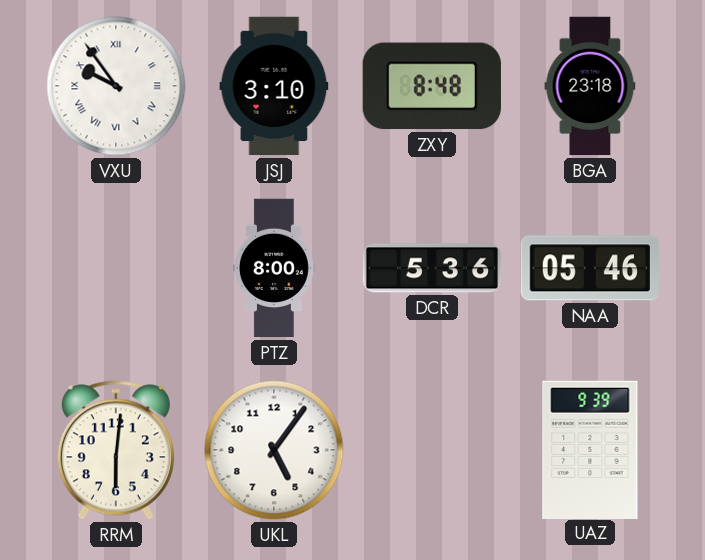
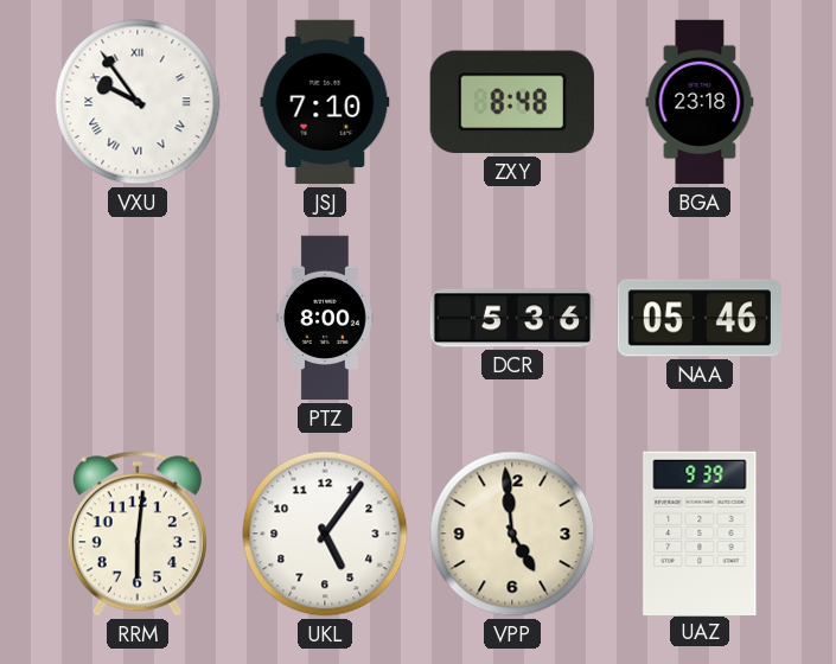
JSJ: 3:10 -> 7:10 (325, 102)
VPP: none -> 4:59 (512, 534)
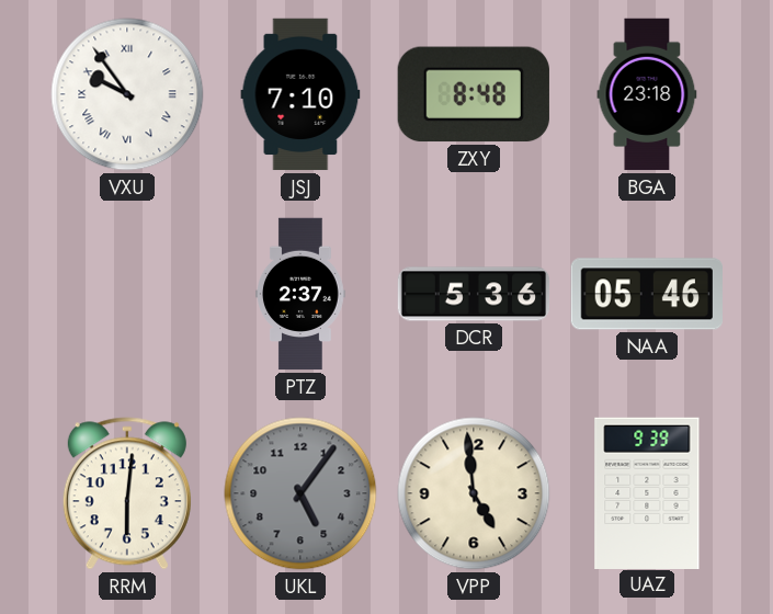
PTZ: 8:00 -> 2:37 (302, 294)
UKL dial: white -> grey (300, 493)
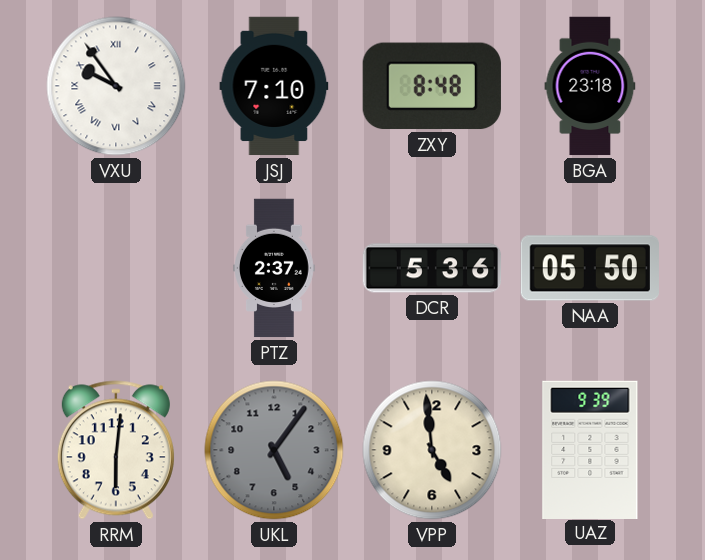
NAA: 05:46 -> 05:50 (590, 268)
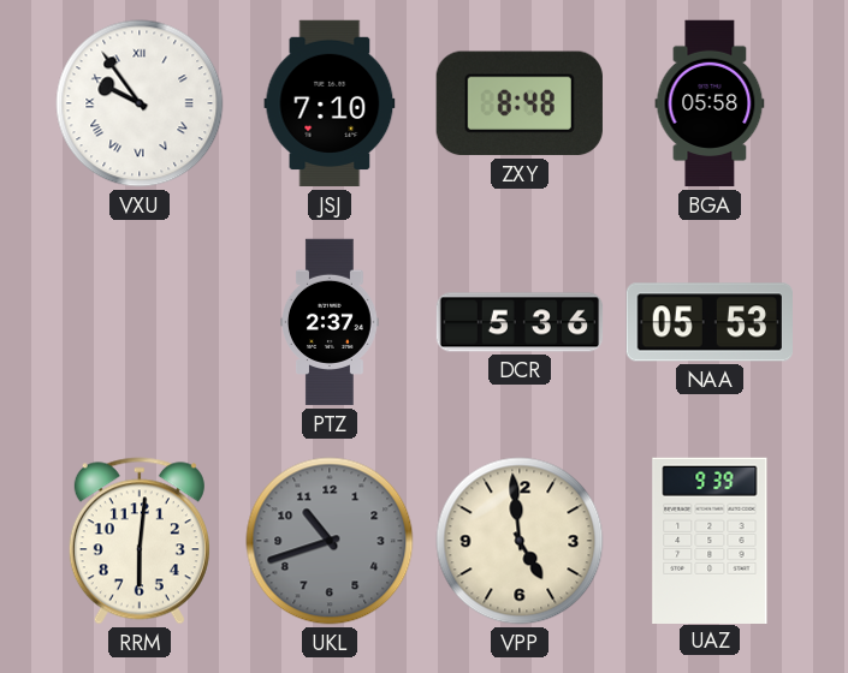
BGA: 23:18 -> 05:58 (710, 103)
NAA: 05:50 -> 05:53 (710, 322)
UKL: 5:06 -> 10:42 (330, 541)
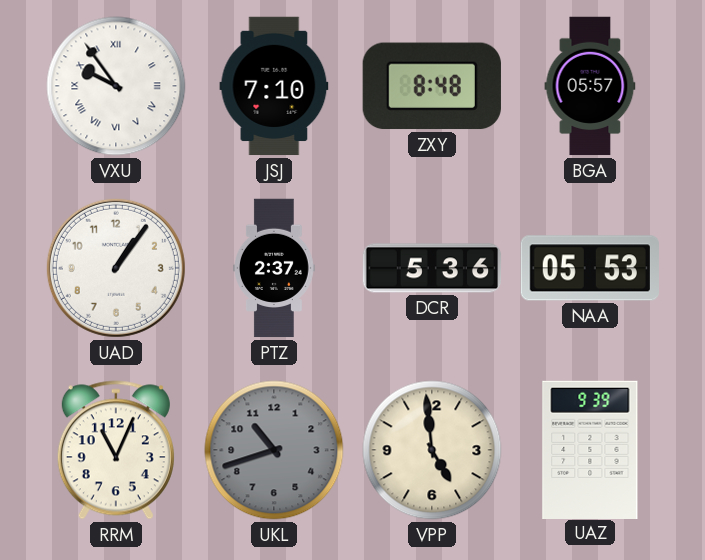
BGA: 05:58 -> 05:57 (590, 86)
UAD: none -> 1:06 (116, 268)
RRM: 6:01 -> 11:04 (116, 450)
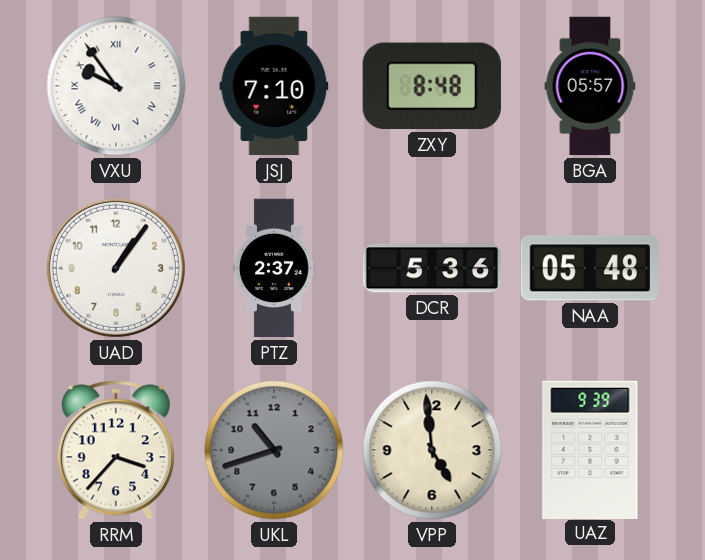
NAA: 05:53 -> 05:48 (590, 268)
RRM: 11:04 -> 3:37 (116, 450)
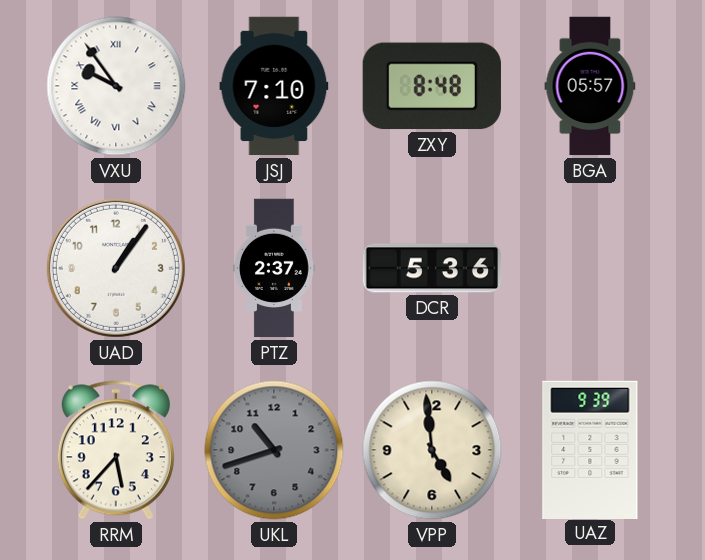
NAA: 05:48 -> none (590, 268)
RRM: 3:37 -> 5:37 (116, 450)
